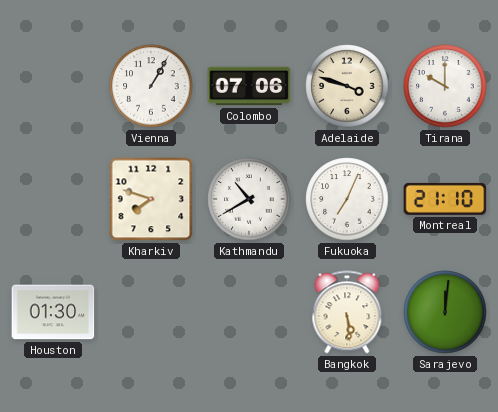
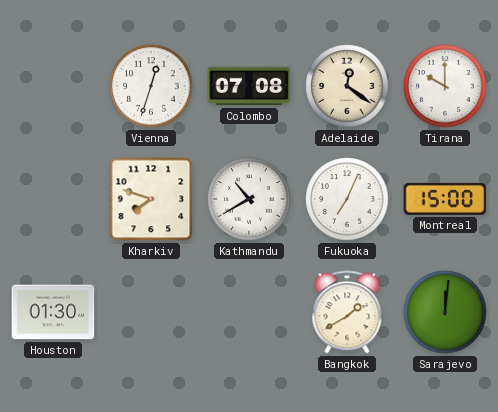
Vienna: 1:05 -> 12:33 (151, 86)
Colombo: 07:06 -> 07:08 (249, 86)
Adelaide: 3:48 -> 12:21 (347, 86)
Montreal: 21:10 -> 15:00 (445, 199)
Bangkok: 5:29 -> 1:40 (347, 312)
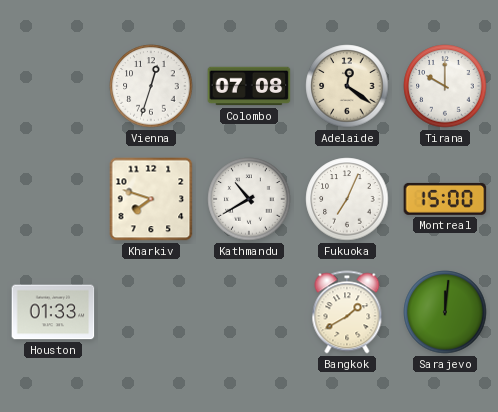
Houston: 01:30 -> 01:33 (53, 312)
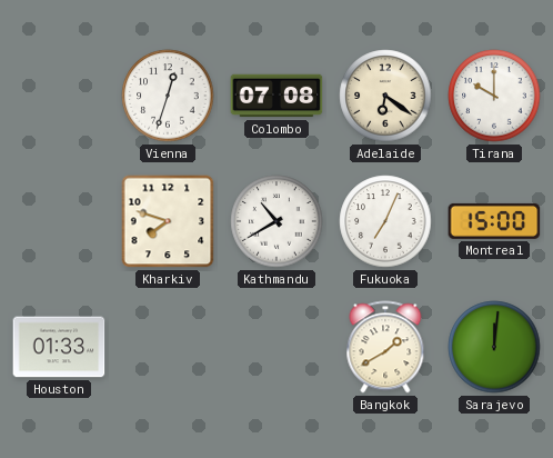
Adelaide: 12:21 -> 6:21 (385, 96)
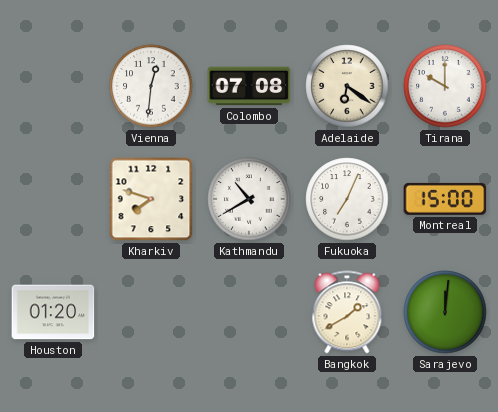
Vienna: 12:33 -> 12:31 (151, 86)
Houston: 01:33 -> 01:20 (53, 312)
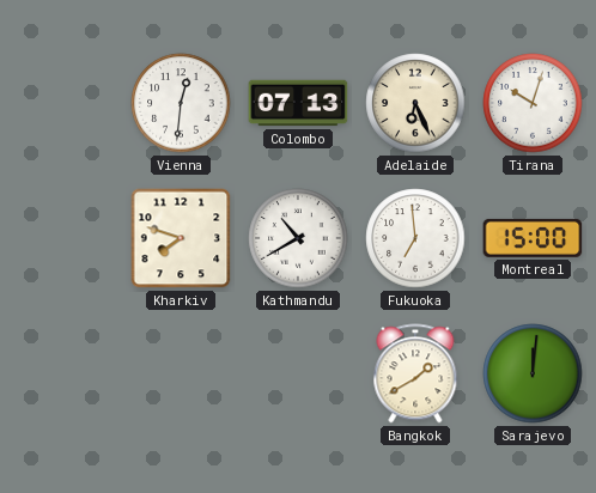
Colombo: 07:08 -> 07:13 (298, 103)
Adelaide: 6:21 -> 6:26 (415, 103)
Tirana: 10:00 -> 10:03 (533, 103)
Fukuoka: 7:04 -> 6:59 (415, 238)
Houston: 01:20 -> none (53, 312)
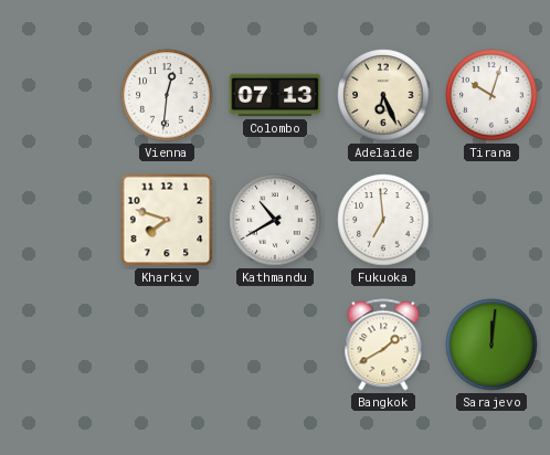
Montreal: 15:00 -> none (533, 238)
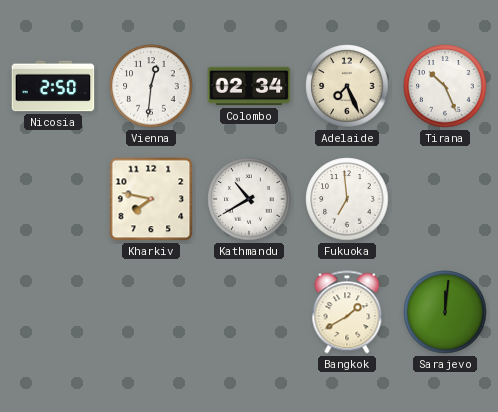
Nicosia: none -> 2:50 (53, 86)
Colombo: 07:13 -> 02:34 (249, 86)
Adelaide: 6:26 -> 7:26 (347, 86)
Tirana: 10:03 -> 10:26 (445, 86)
Kharkiv: 7:48 -> 7:47 (151, 199)
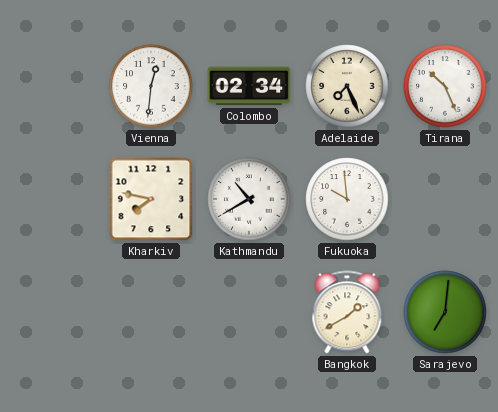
Nicosia: 2:50 -> none (53, 86)
Fukuoka: 6:59 -> 9:59 (347, 199)
Sarajevo: 12:01 -> 7:01 (445, 312)
